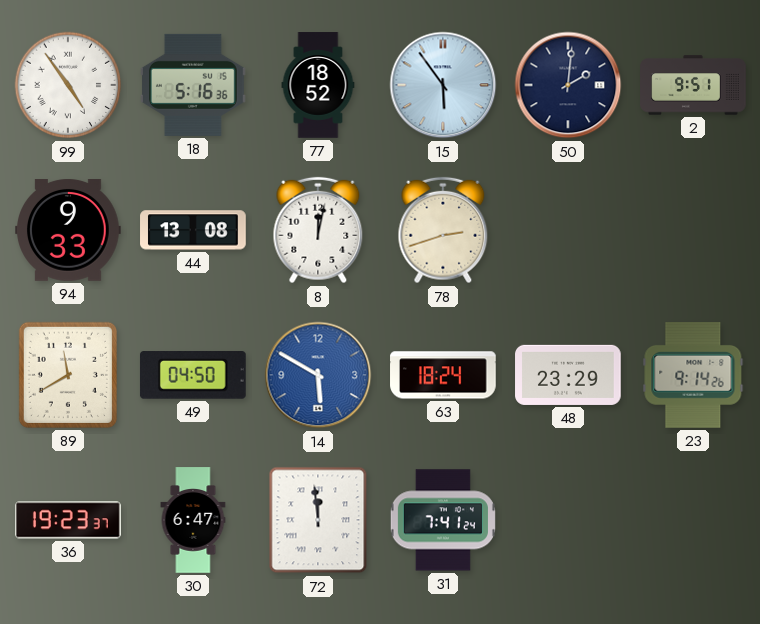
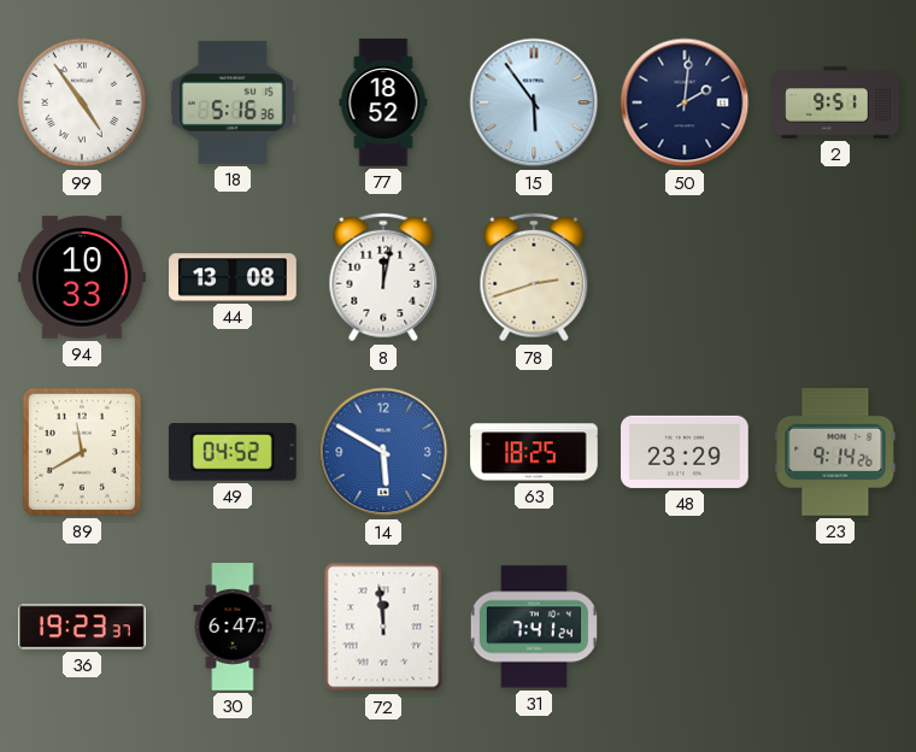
94: 9:33 -> 10:33 (83, 278)
49: 04:50 -> 04:52 (233, 453)
63: 18:24 -> 18:25 (534, 452)
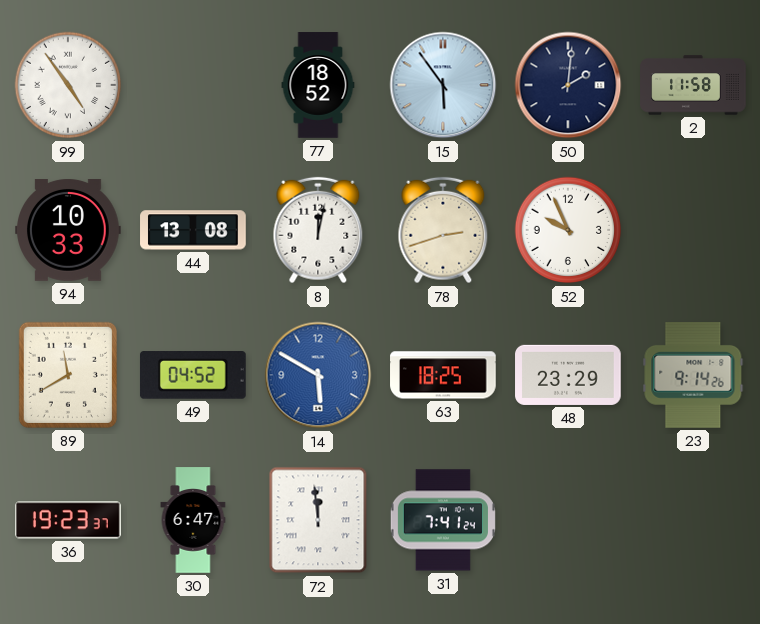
18: 5:16 -> none (234, 102)
2: 9:51 -> 11:58 (693, 85)
52: none -> 9:56 (568, 230)
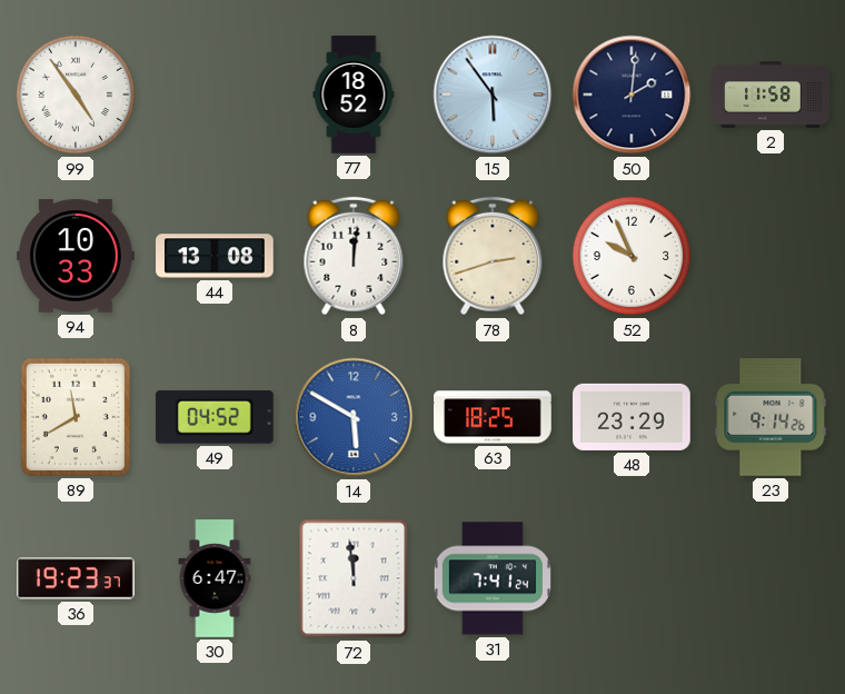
8: 12:02 -> 12:01 (354, 256)
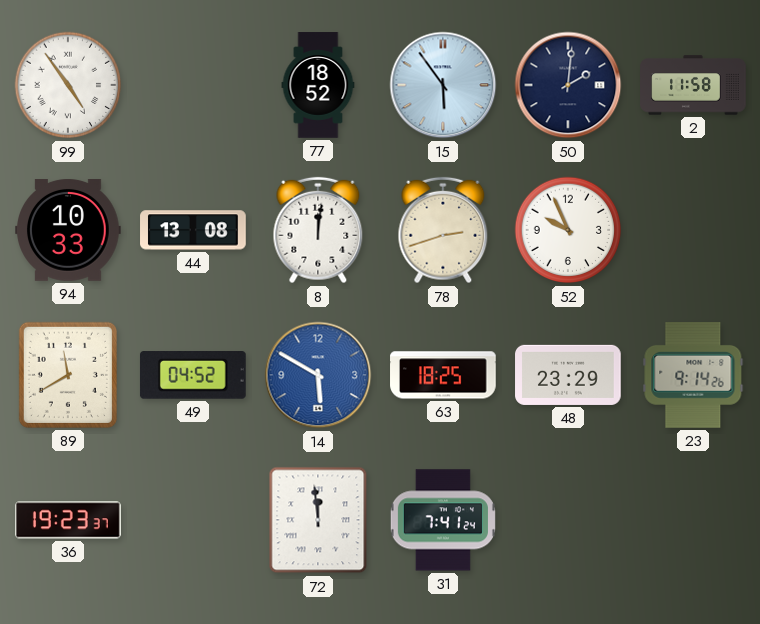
30: 6:47 -> none (215, 578)
